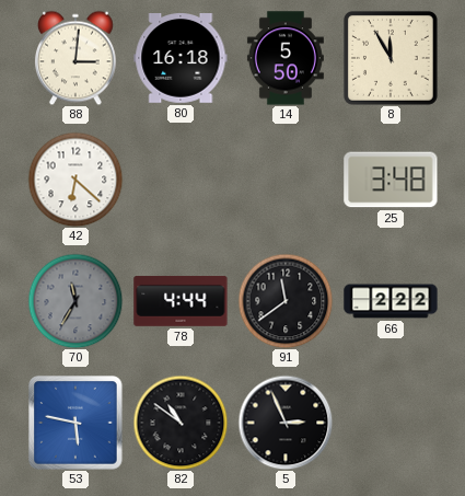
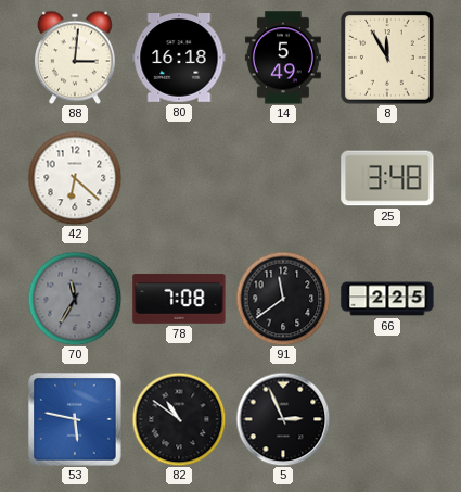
14: 5:50 -> 5:49 (283, 58)
78: 4:44 -> 7:08 (179, 299)
66: 2:22 -> 2:25 (387, 299)
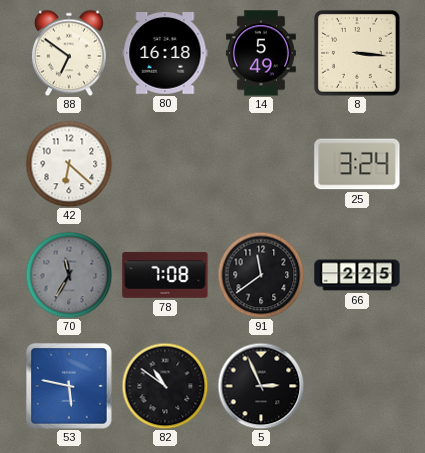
88: 3:01 -> 6:51 (69, 53)
8: 11:55 -> 3:16 (357, 53)
25: 3:48 -> 3:24 (357, 164)
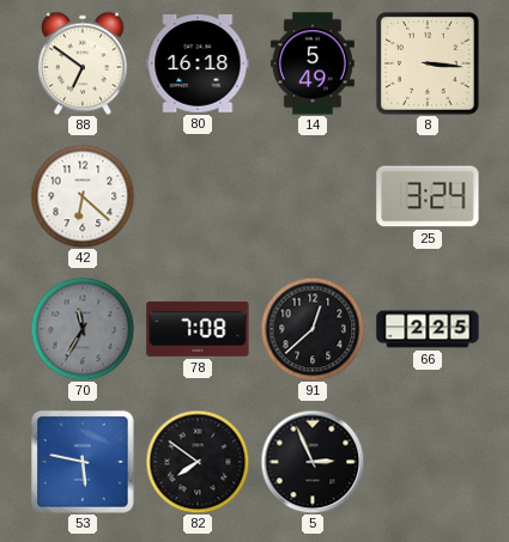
91: 11:39 -> 12:38 (313, 329)
82: 10:51 -> 7:51 (198, 462)
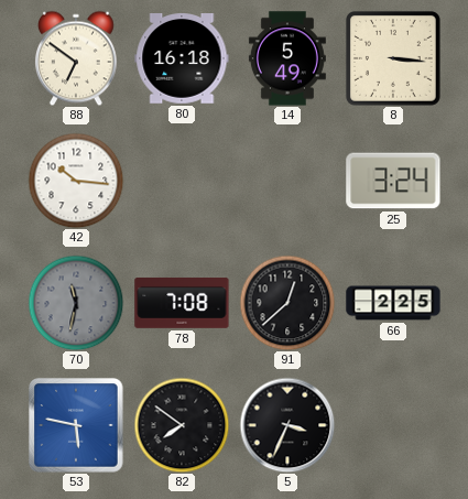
42: 6:22 -> 10:16 (76, 181)
70: 11:35 -> 11:32 (76, 303)
5: 2:56 -> 3:34 (287, 425)
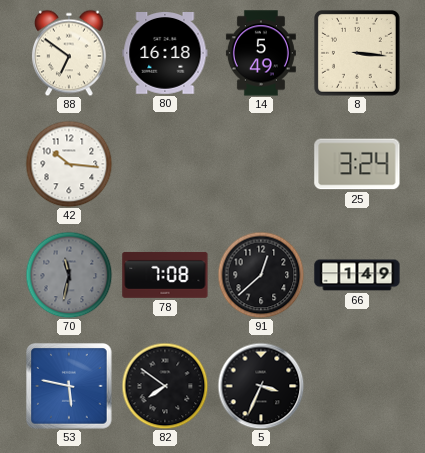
66: 2:25 -> 1:49 (357, 275)
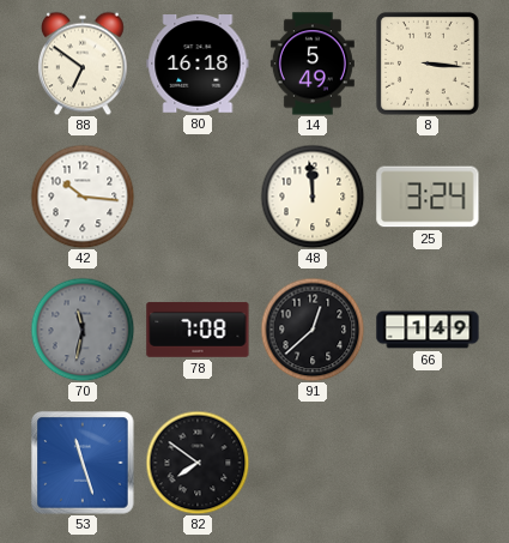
48: none -> 11:59 (313, 197)
53: 5:47 -> 11:27 (83, 463)
5: 3:34 -> none (261, 386)
